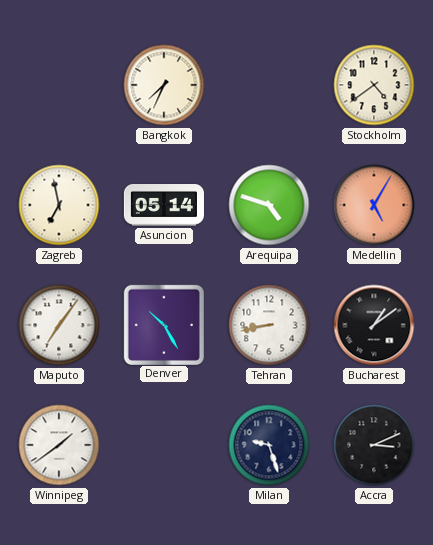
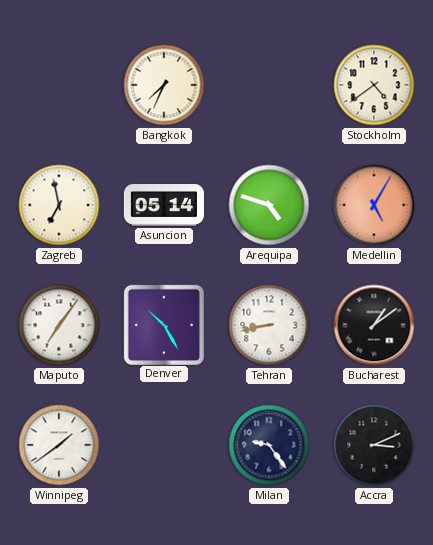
Milan: 9:27 -> 9:24 (269, 445)
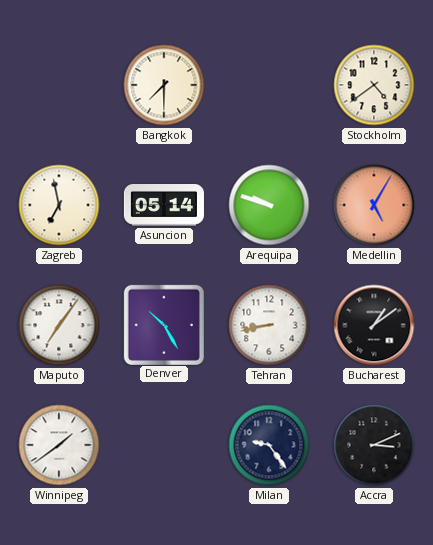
Bangkok: 7:34 -> 7:30 (164, 85)
Arequipa: 4:48 -> 9:48 (269, 205)
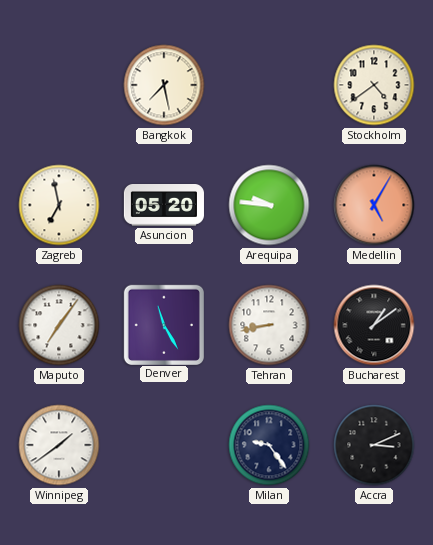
Bangkok: 7:30 -> 7:28 (164, 85)
Asuncion: 05:14 -> 05:20 (164, 206)
Arequipa: 9:48 -> 9:46 (269, 205)
Denver: 10:25 -> 11:25 (163, 324)
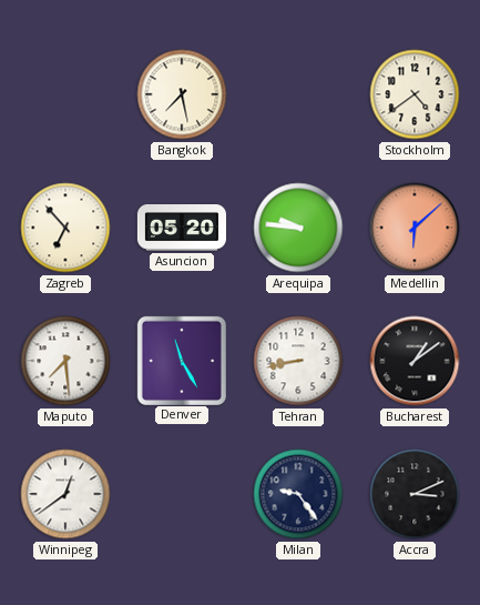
Zagreb: 6:58 -> 6:53 (65, 228)
Medellin: 5:05 -> 6:08 (415, 228)
Maputo: 7:06 -> 7:29 (65, 361)
Winnipeg: 1:39 -> 12:39 (65, 494)
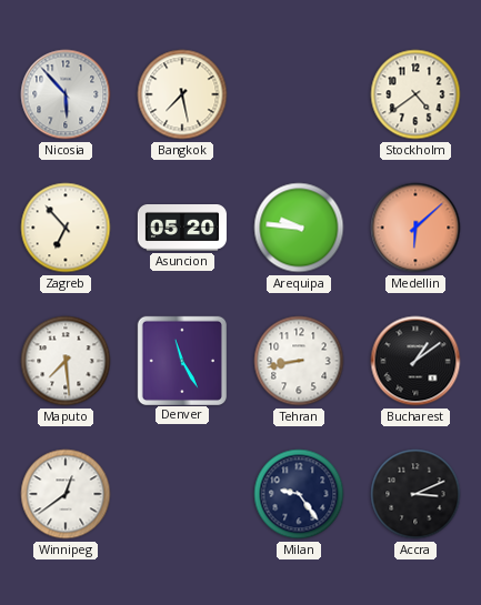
Nicosia: none -> 5:53 (66, 94)
